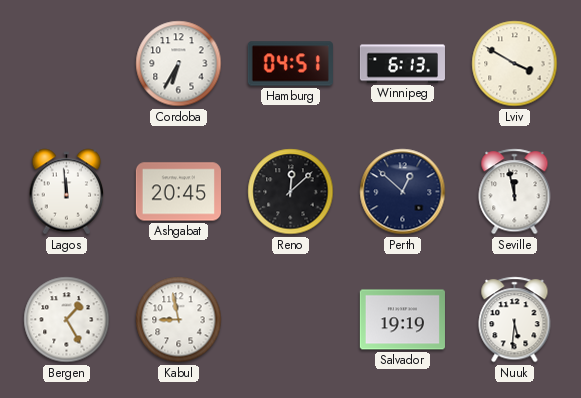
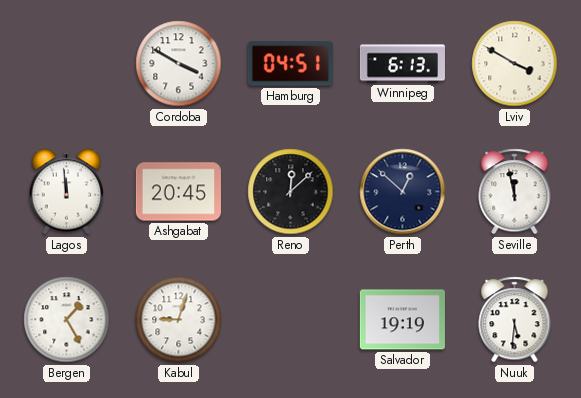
Cordoba: 6:35 -> 3:50 (179, 64)
Kabul: 8:58 -> 9:03 (179, 320)
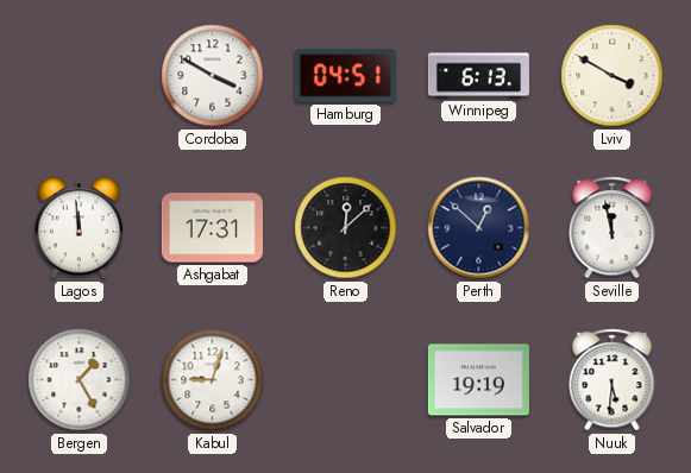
Ashgabat: 20:45 -> 17:31 (212, 228)
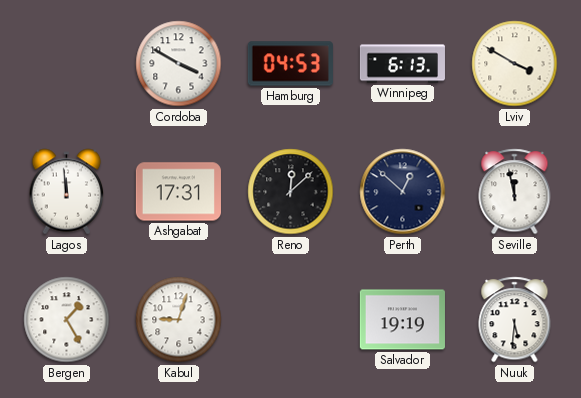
Hamburg: 04:51 -> 04:53 (290, 64)
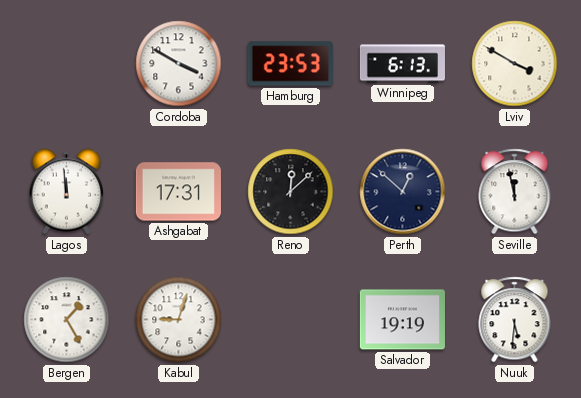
Hamburg: 04:53 -> 23:53 (290, 64)
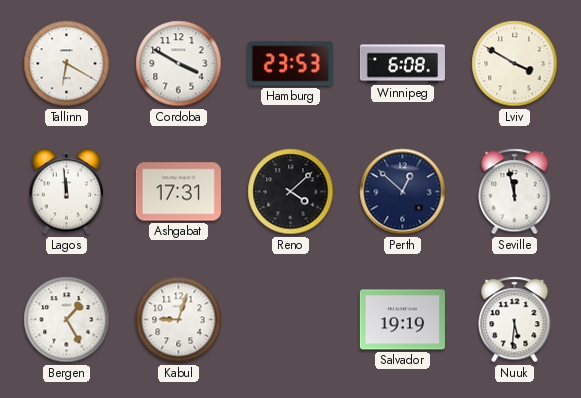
Tallinn: none -> 6:20 (67, 64)
Winnipeg: 6:13 -> 6:08 (402, 64)
Reno: 12:08 -> 4:08 (291, 192)
